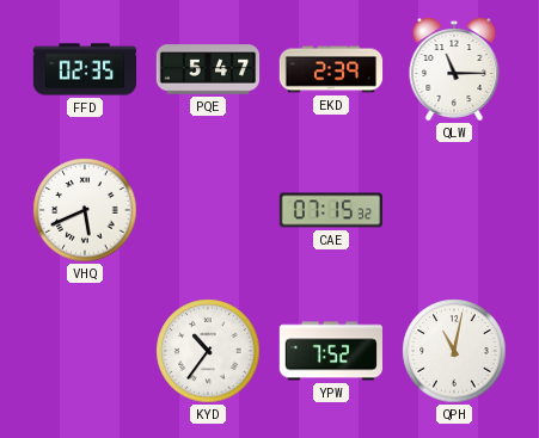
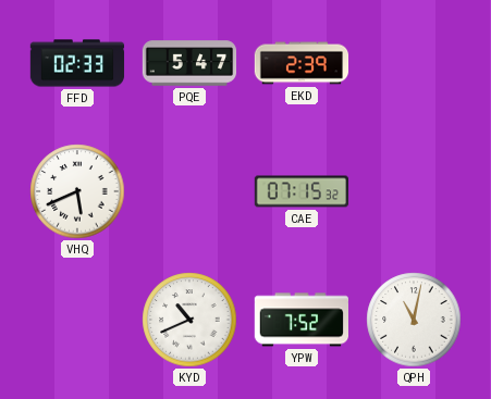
FFD: 02:35 -> 02:33 (77, 63)
QLW: 11:15 -> none (454, 69)
KYD: 10:36 -> 10:41 (189, 320)
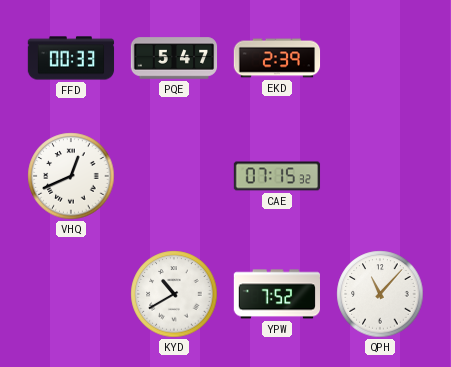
FFD: 02:33 -> 00:33 (71, 58)
VHQ: 5:41 -> 12:41 (71, 176)
KYD: 10:41 -> 10:40 (174, 294)
QPH: 11:02 -> 11:07 (380, 294)
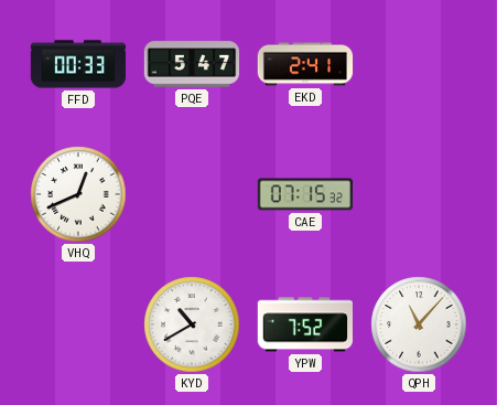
EKD: 2:39 -> 2:41 (305, 64)
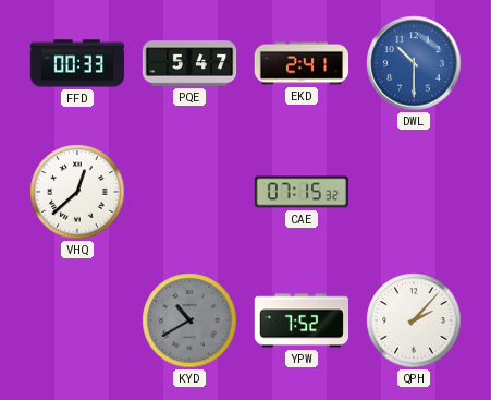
DWL: none -> 10:30 (414, 63)
VHQ: 12:41 -> 12:38 (77, 192)
KYD dial: white -> grey (189, 320)
QPH: 11:07 -> 2:07 (414, 320)
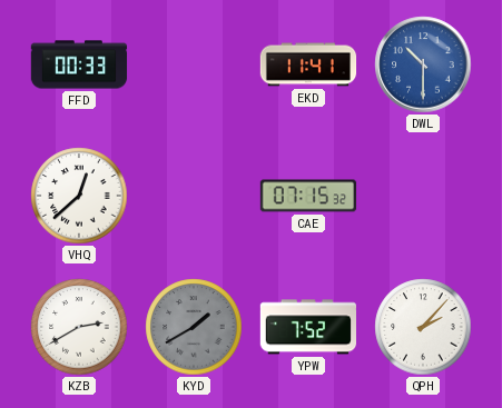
PQE: 5:47 -> none (189, 63)
EKD: 2:41 -> 11:41 (308, 64)
KZB: none -> 2:40 (79, 327)
KYD: 10:40 -> 1:40 (194, 327)
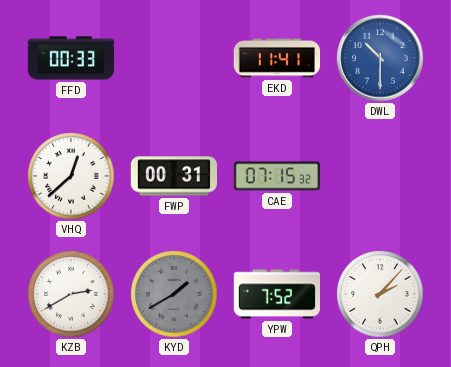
FWP: none -> 00:31 (173, 176)
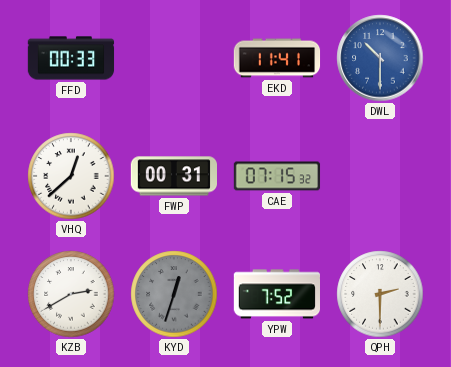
KYD: 1:40 -> 12:33 (174, 294)
QPH: 2:07 -> 2:30 (380, 294)
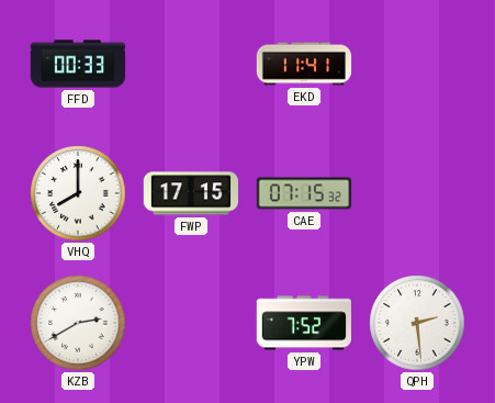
DWL: 10:30 -> none (380, 58)
VHQ: 12:38 -> 8:00 (78, 193)
FWP: 00:31 -> 17:15 (190, 193)
KYD: 12:33 -> none (174, 294)
QPH: 2:30 -> 2:29 (417, 323)
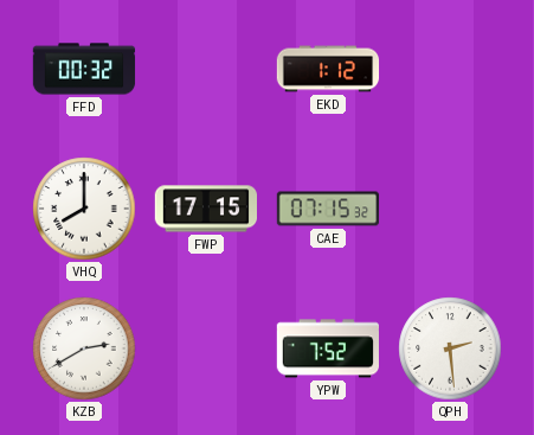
FFD: 00:33 -> 00:32 (84, 69)
EKD: 11:41 -> 1:12 (328, 69)
